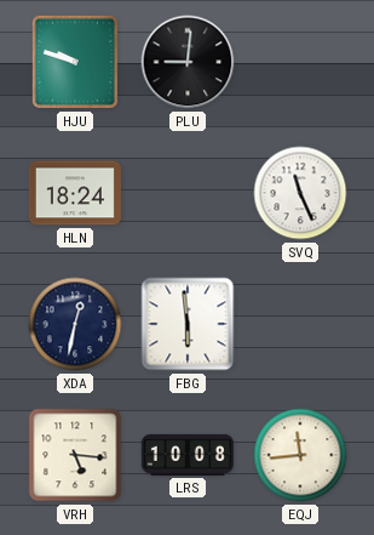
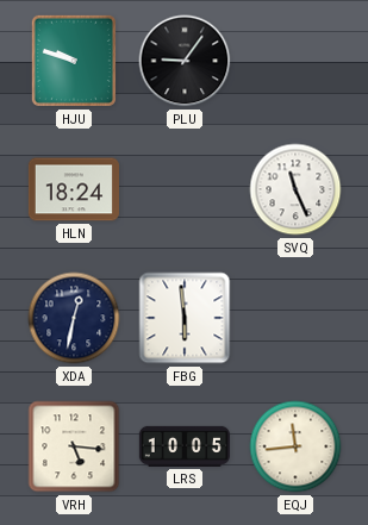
PLU: 9:01 -> 9:06 (185, 61)
LRS: 10:08 -> 10:05 (185, 446)
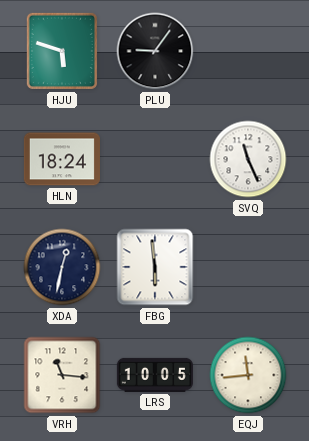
HJU: 9:48 -> 5:48 (62, 51)
VRH: 5:16 -> 11:16 (62, 375)
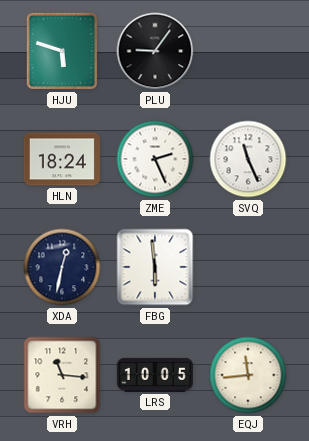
ZME: none -> 2:26 (155, 159)
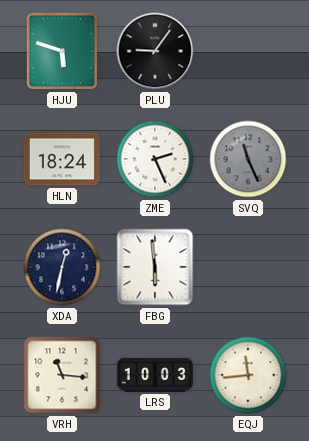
SVQ dial: white -> grey (248, 159)
LRS: 10:05 -> 10:03 (155, 375)
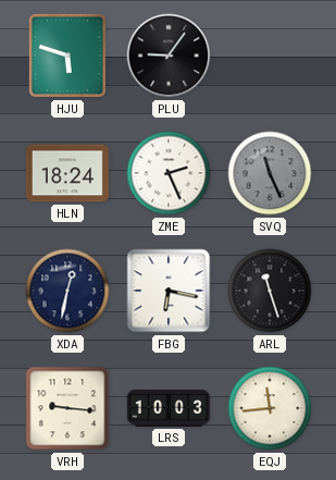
FBG: 5:59 -> 6:17 (169, 291)
ARL: none -> 11:27 (270, 291)
VRH: 11:16 -> 9:16 (67, 408)
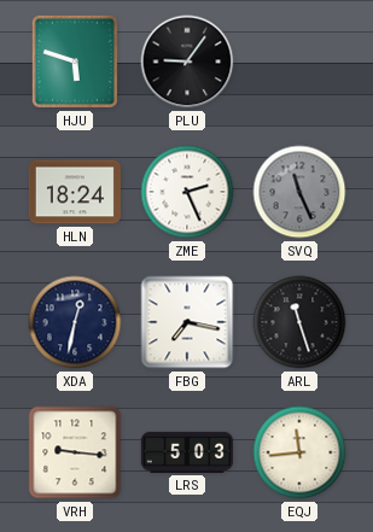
FBG: 6:17 -> 7:17 (187, 322)
LRS: 10:03 -> 5:03 (187, 452)
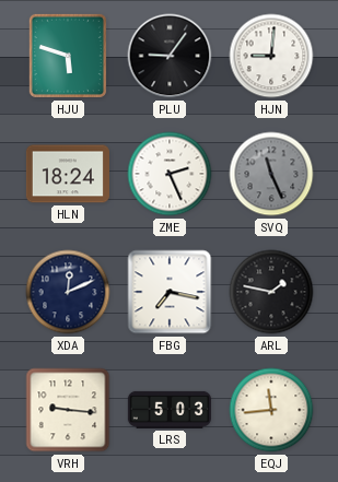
HJN: none -> 9:01 (271, 56)
XDA: 12:32 -> 12:11 (68, 292)
ARL: 11:27 -> 1:47 (271, 292)
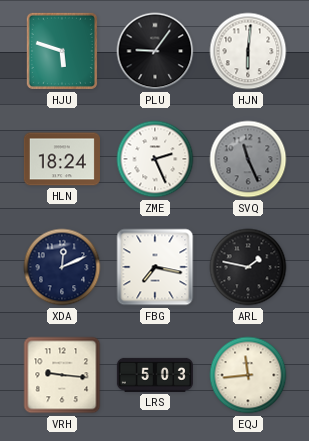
HJN: 9:01 -> 6:01 (248, 51)
